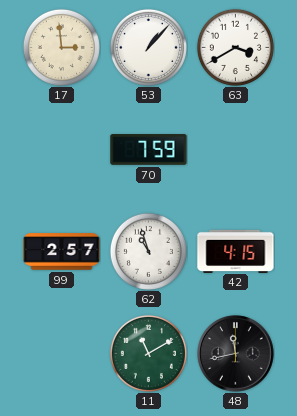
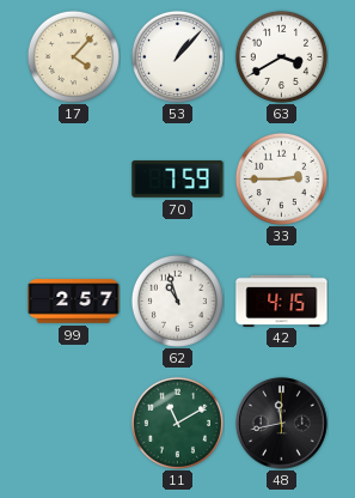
17: 2:59 -> 4:07 (73, 56)
33: none -> 2:45 (281, 178)
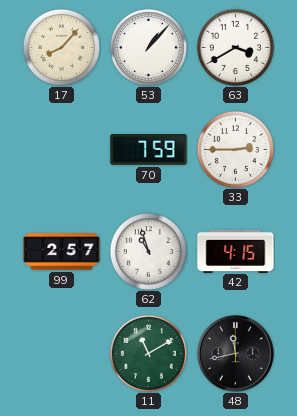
17: 4:07 -> 8:07 (61, 47)
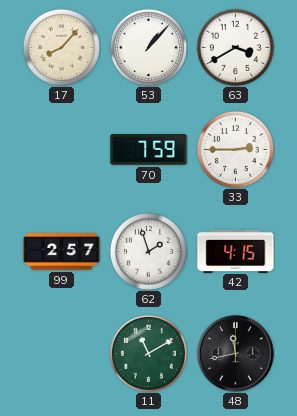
62: 10:57 -> 1:57 (148, 251)
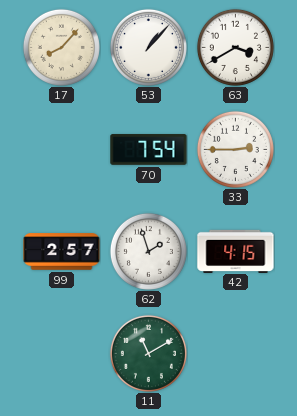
70: 7:59 -> 7:54 (149, 150)
48: 11:43 -> none (236, 354)
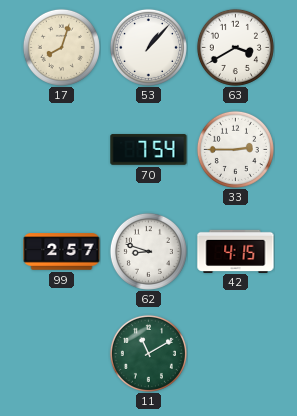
17: 8:07 -> 8:03 (61, 47)
62: 1:57 -> 8:48 (148, 251)
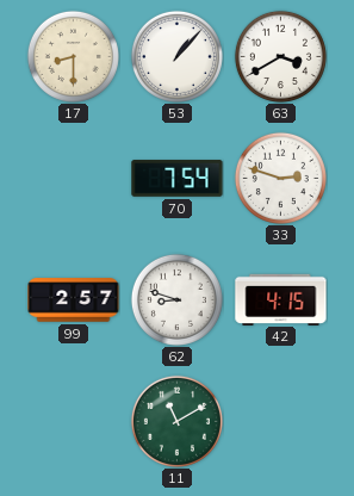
17: 8:03 -> 8:30 (73, 56)
33: 2:45 -> 2:48 (280, 178)
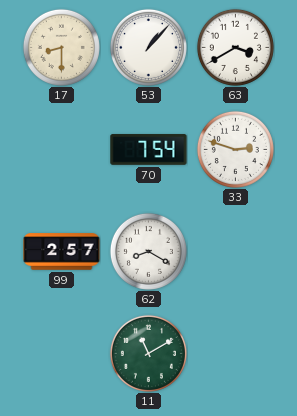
62: 8:48 -> 8:20 (148, 251)
42: 4:15 -> none (281, 299)
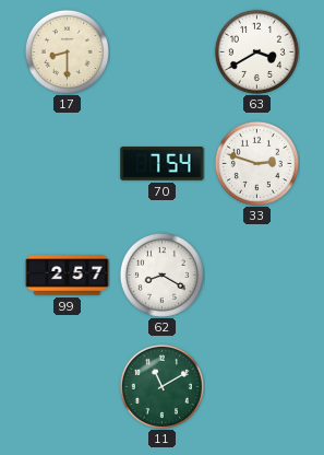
53: 1:07 -> none (148, 47)
